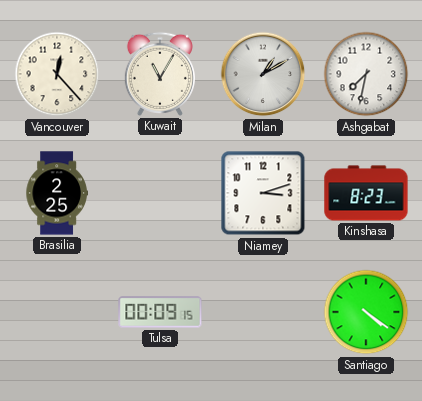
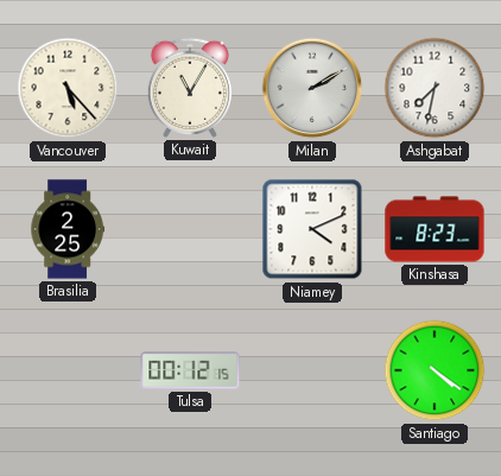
Vancouver: 12:23 -> 5:23 (68, 88)
Milan: 1:10 -> 2:10 (312, 88)
Niamey: 3:12 -> 4:11 (312, 229)
Tulsa: 00:09 -> 00:12 (190, 370)
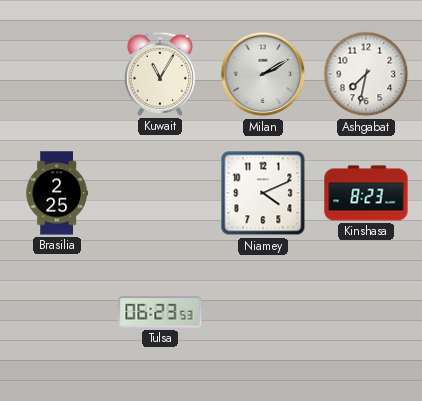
Vancouver: 5:23 -> none (68, 88)
Tulsa: 00:12 -> 06:23 (160, 312)
Santiago: 4:21 -> none (435, 370)
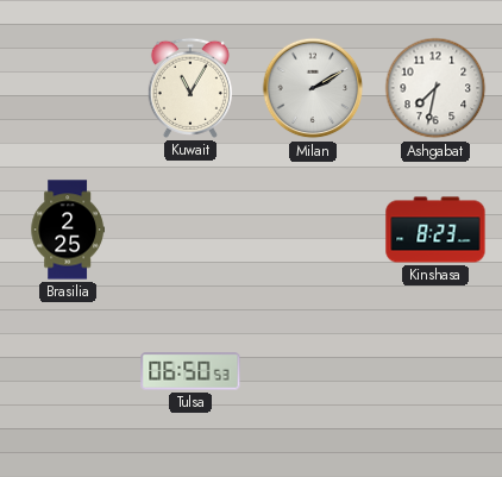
Niamey: 4:11 -> none (263, 193)
Tulsa: 06:23 -> 06:50 (190, 371)
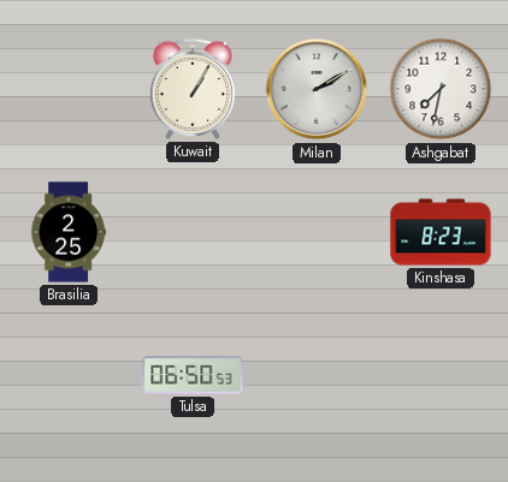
Kuwait: 11:05 -> 1:05 (193, 89)
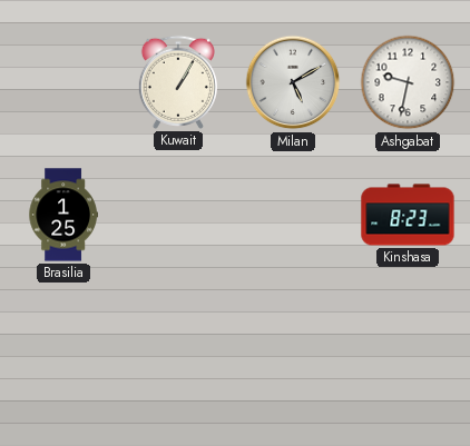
Milan: 2:10 -> 5:10 (293, 82)
Ashgabat: 7:32 -> 9:32 (408, 82)
Brasilia: 2:25 -> 1:25 (63, 215)
Tulsa: 06:50 -> none (193, 375)
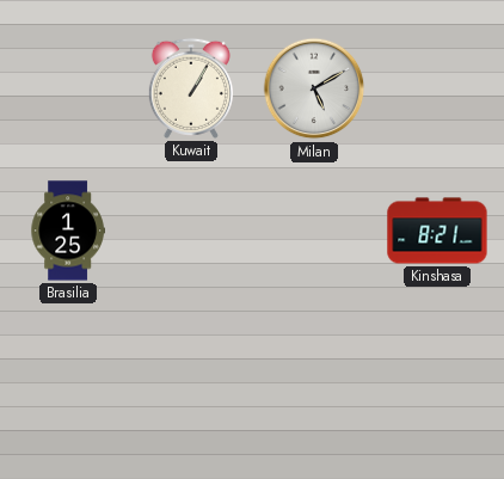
Ashgabat: 9:32 -> none (408, 82)
Kinshasa: 8:23 -> 8:21 (437, 231)
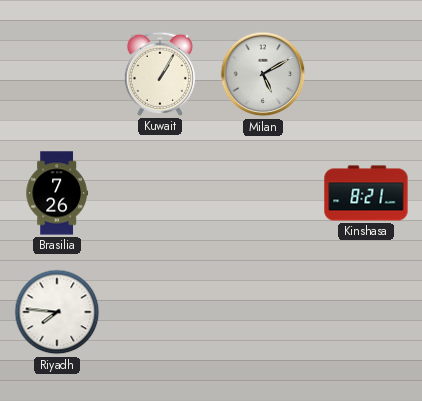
Brasilia: 1:25 -> 7:26 (57, 193)
Riyadh: none -> 7:46 (57, 312)
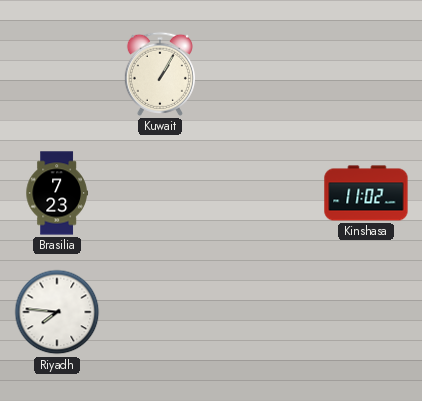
Milan: 5:10 -> none (263, 74)
Brasilia: 7:26 -> 7:23 (57, 193)
Kinshasa: 8:21 -> 11:02 (366, 193)
